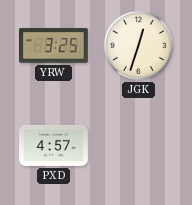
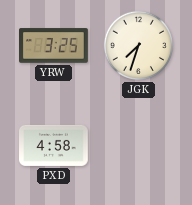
JGK: 12:33 -> 7:33 (138, 45)
PXD: 4:57 -> 4:58 (54, 145)
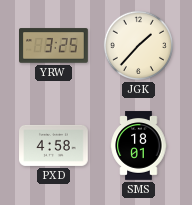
JGK: 7:33 -> 1:37 (138, 45)
SMS: none -> 18:01 (139, 146)
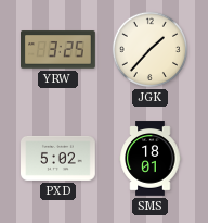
PXD: 4:58 -> 5:02 (58, 158)
